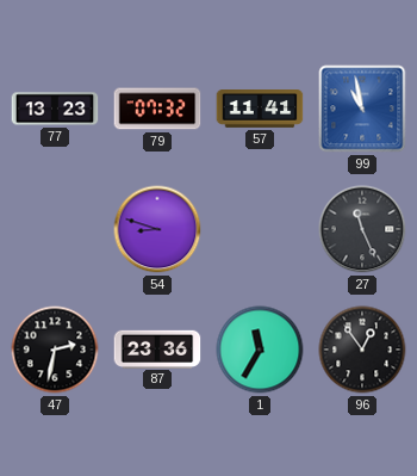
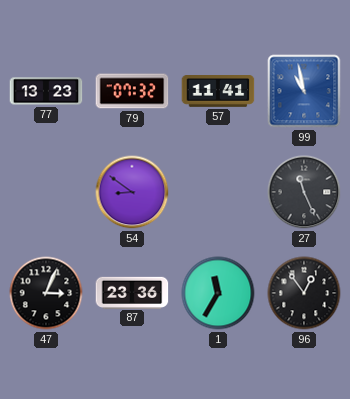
54: 8:48 -> 8:51 (132, 192)
47: 2:32 -> 3:04 (46, 293)
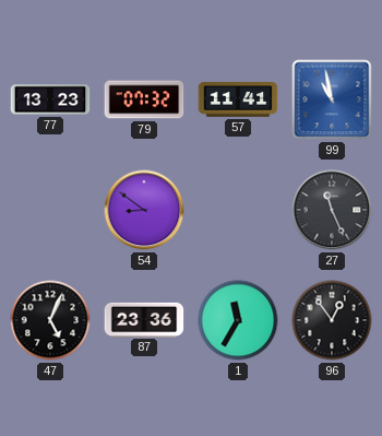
47: 3:04 -> 5:04 (50, 320)
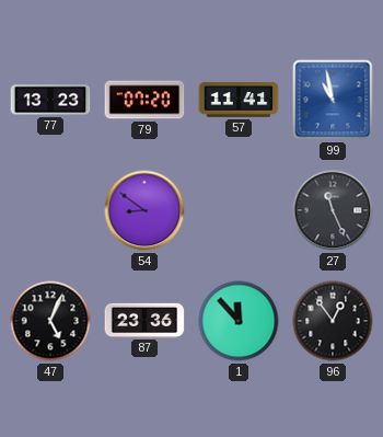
79: 07:32 -> 07:20 (144, 100)
1: 11:35 -> 11:53 (239, 321)
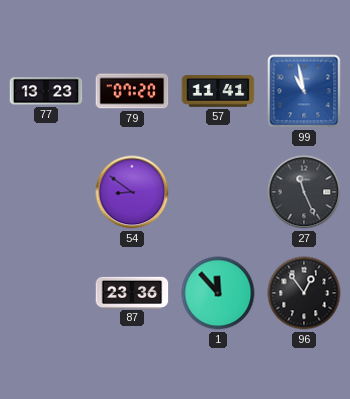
47: 5:04 -> none (50, 321)
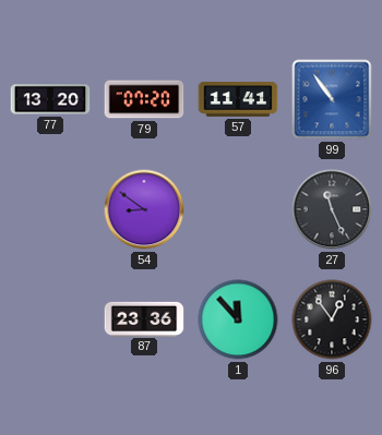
77: 13:23 -> 13:20 (50, 99)
99: 10:58 -> 10:54 (332, 99)
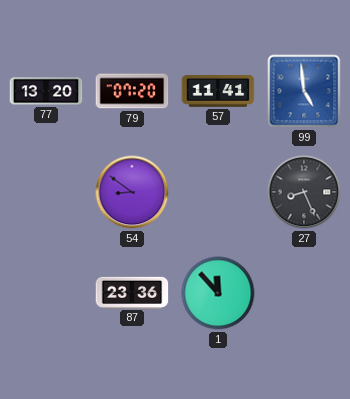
99: 10:54 -> 4:59 (304, 91)
27: 11:26 -> 8:26 (304, 192)
96: 12:54 -> none (332, 319)
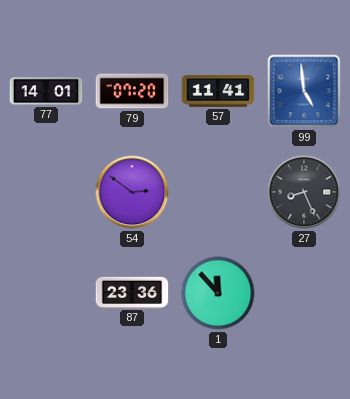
77: 13:20 -> 14:01 (46, 91)
54: 8:51 -> 2:51 (132, 192)
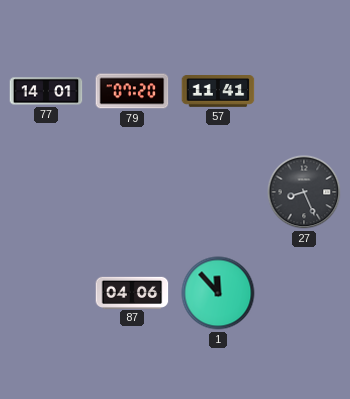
99: 4:59 -> none (304, 91)
54: 2:51 -> none (132, 192)
87: 23:36 -> 04:06 (132, 292)
